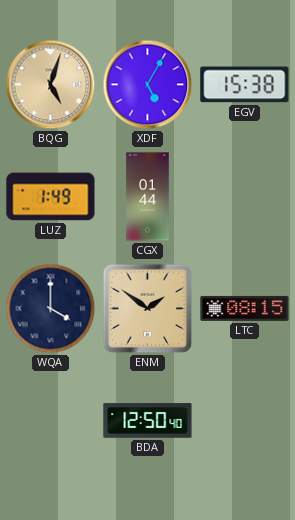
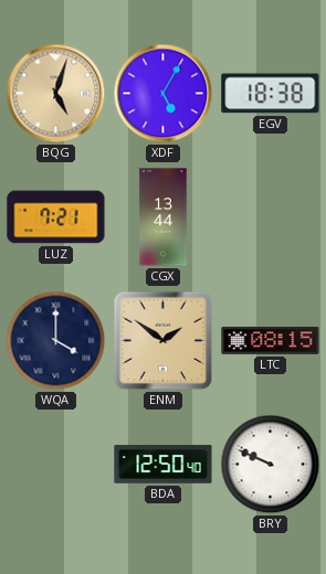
EGV: 15:38 -> 18:38 (271, 94)
LUZ: 1:49 -> 7:21 (56, 217)
CGX: 01:44 -> 13:44 (164, 217)
BRY: none -> 9:49 (271, 465)
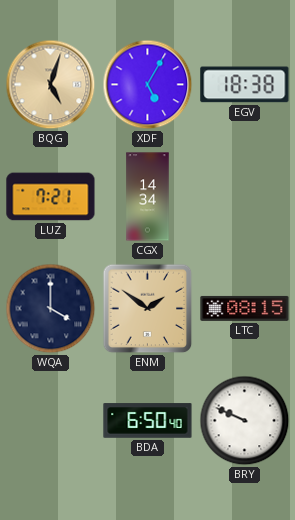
CGX: 13:44 -> 14:34 (148, 197)
BDA: 12:50 -> 6:50 (148, 421)
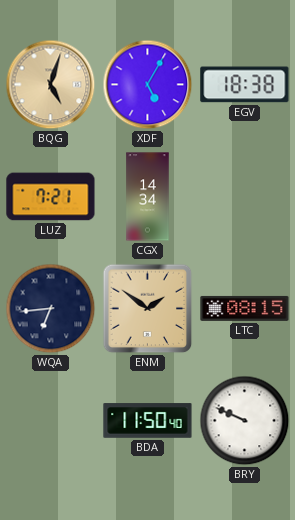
WQA: 4:00 -> 6:44 (51, 309)
BDA: 6:50 -> 11:50 (148, 421)
